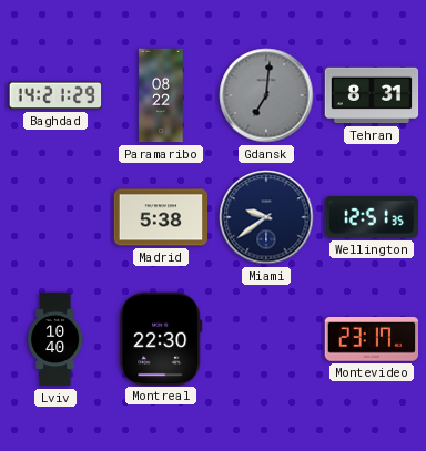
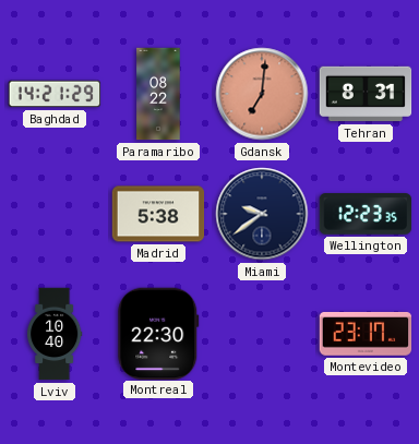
Gdansk dial: grey -> salmon (262, 94)
Wellington: 12:51 -> 12:23 (366, 214)
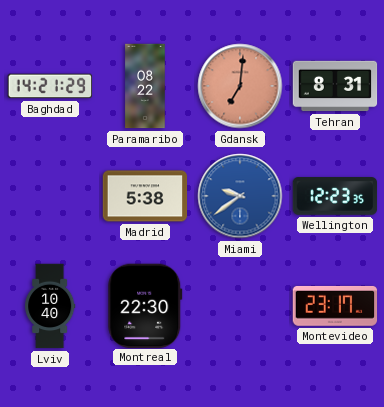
Miami dial: navy -> blue (240, 196)
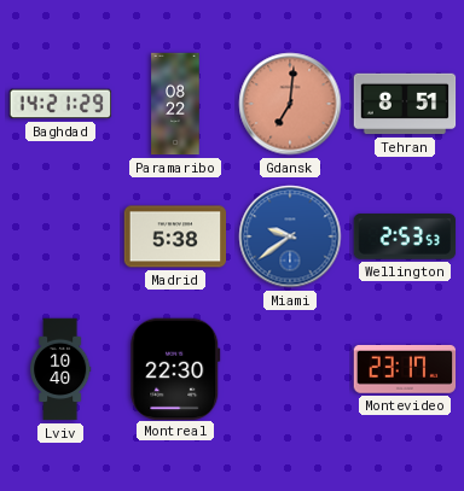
Tehran: 8:31 -> 8:51 (405, 104)
Wellington: 12:23 -> 2:53 (405, 236)
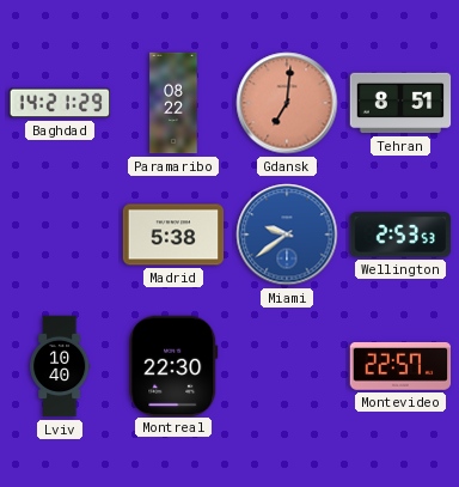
Montevideo: 23:17 -> 22:57 (400, 366)
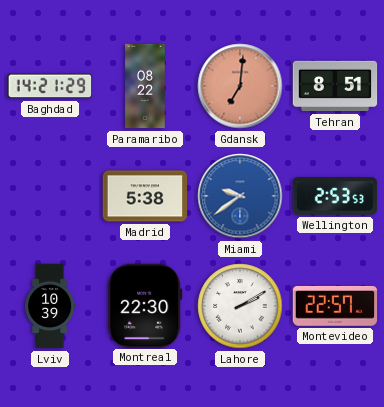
Lviv: 10:40 -> 10:39 (50, 306)
Lahore: none -> 2:10 (240, 306)
